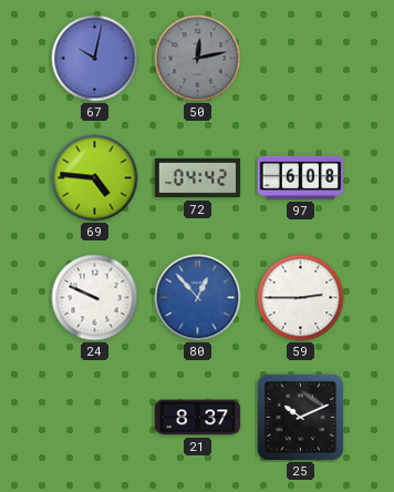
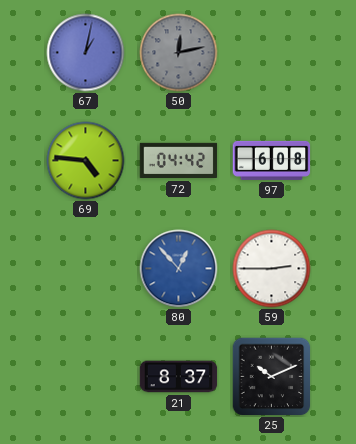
67: 10:02 -> 1:02 (86, 53)
24: 9:49 -> none (95, 298)
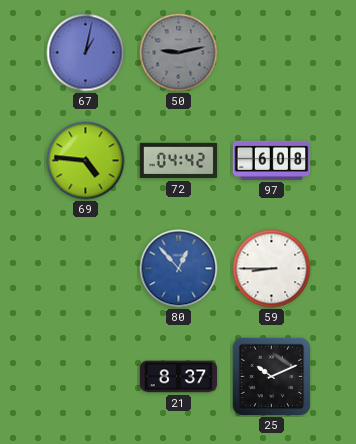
50: 12:13 -> 9:13 (179, 53)
59: 2:45 -> 8:45 (272, 269)
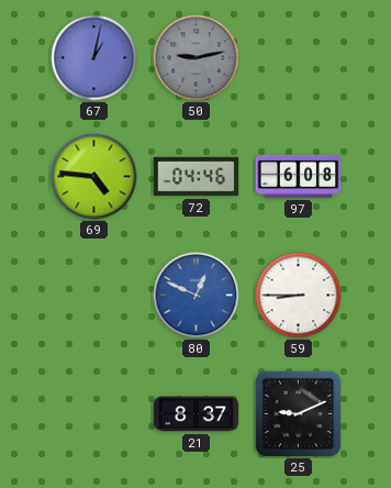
72: 04:42 -> 04:46 (197, 177)
80: 12:53 -> 12:49 (197, 296)
25: 10:11 -> 9:11 (299, 414)
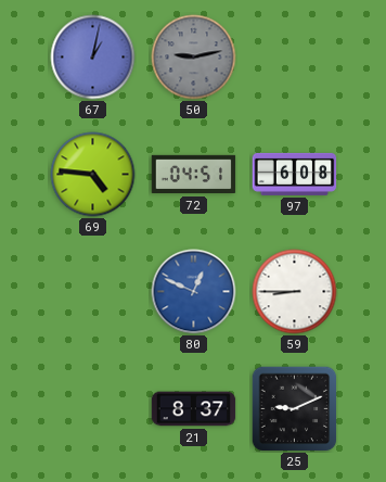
72: 04:46 -> 04:51 (194, 175)
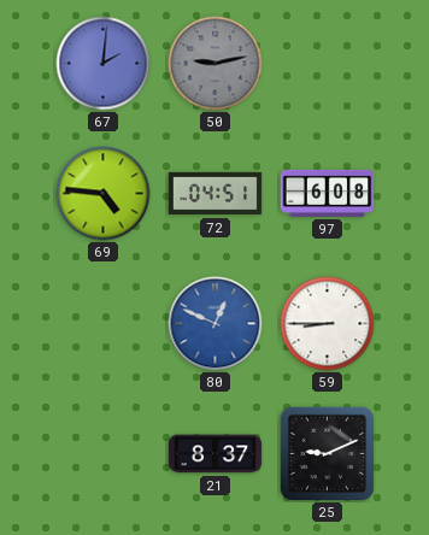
67: 1:02 -> 2:01 (104, 64)
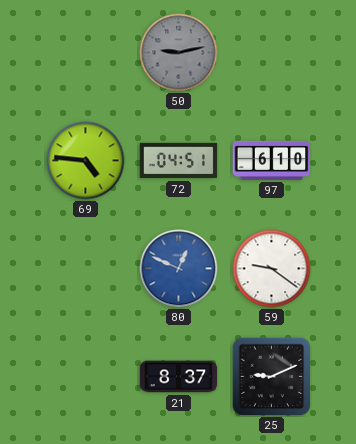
67: 2:01 -> none (104, 64)
97: 6:08 -> 6:10 (272, 160)
59: 8:45 -> 9:21 (272, 269)
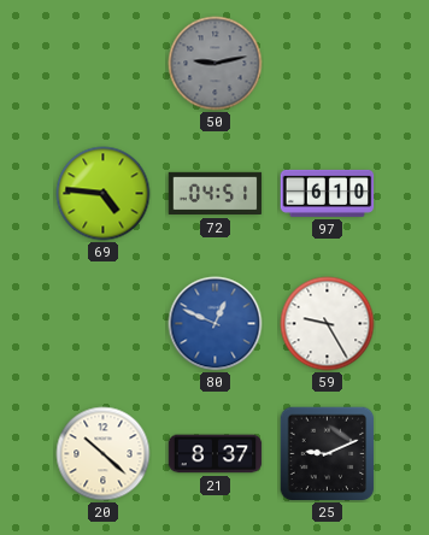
59: 9:21 -> 9:25 (328, 324)
20: none -> 10:22 (104, 454)
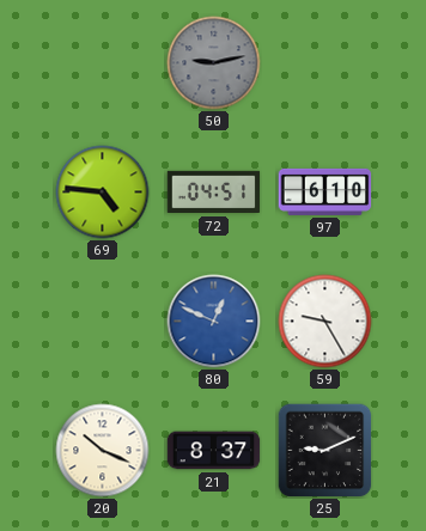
20: 10:22 -> 10:19 (103, 451)
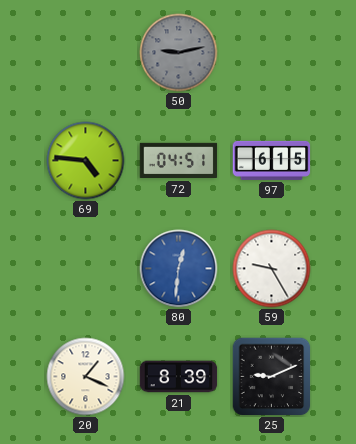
97: 6:10 -> 6:15 (272, 160)
80: 12:49 -> 12:31 (179, 269)
20: 10:19 -> 1:19 (86, 377)
21: 8:37 -> 8:39 (179, 377)
